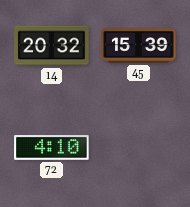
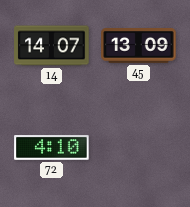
14: 20:32 -> 14:07 (52, 46)
45: 15:39 -> 13:09 (139, 46)
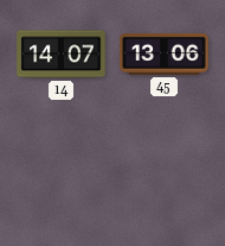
45: 13:09 -> 13:06 (165, 55)
72: 4:10 -> none (52, 148)
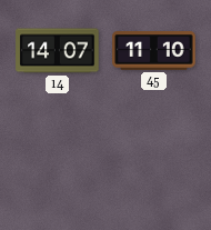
45: 13:06 -> 11:10 (154, 51)
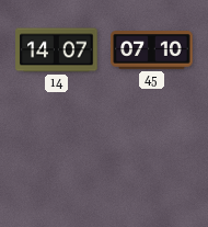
45: 11:10 -> 07:10 (152, 50)
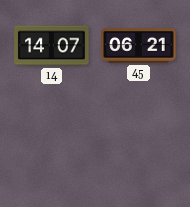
45: 07:10 -> 06:21 (139, 46)
